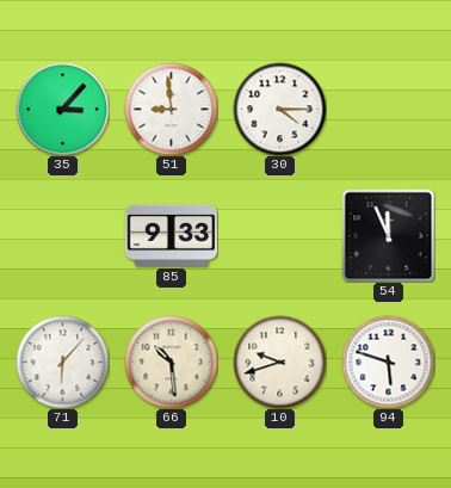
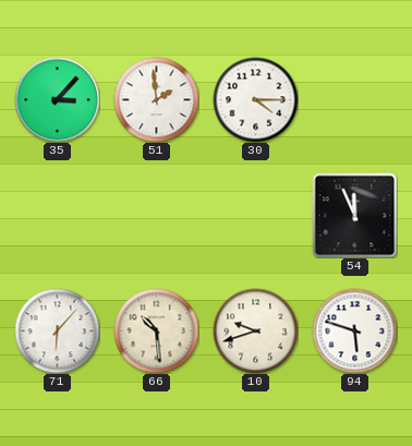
51: 8:59 -> 1:59 (156, 99)
85: 9:33 -> none (171, 235)
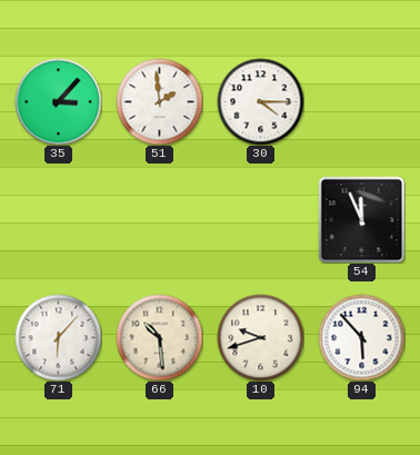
94: 5:48 -> 5:53 (361, 337)
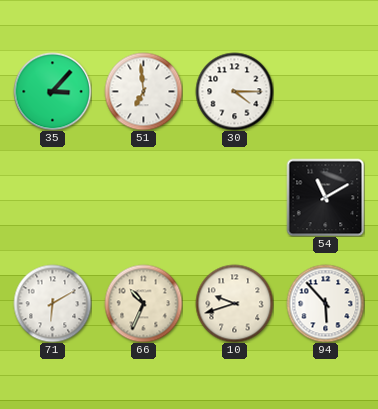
51: 1:59 -> 6:59 (143, 91)
54: 11:56 -> 11:10 (325, 197)
71: 6:07 -> 6:10 (52, 303)
66: 10:29 -> 10:34 (143, 303)
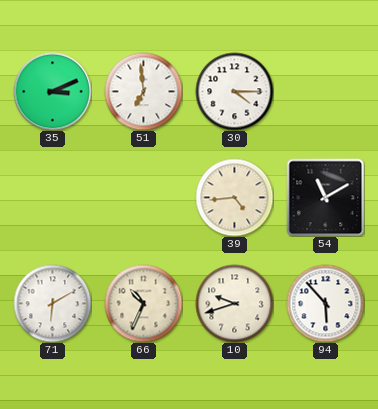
35: 3:07 -> 3:11 (52, 91)
39: none -> 4:44 (234, 197)
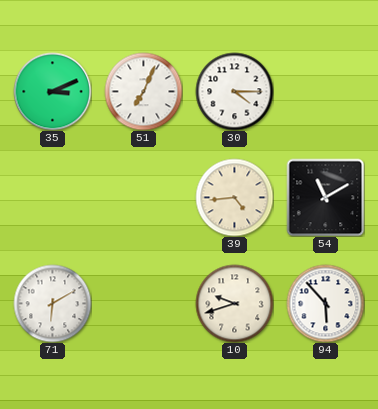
51: 6:59 -> 7:04 (143, 91)
66: 10:34 -> none (143, 303)
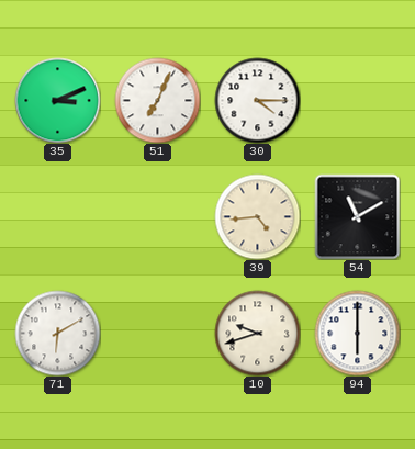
94: 5:53 -> 6:00 (357, 333)
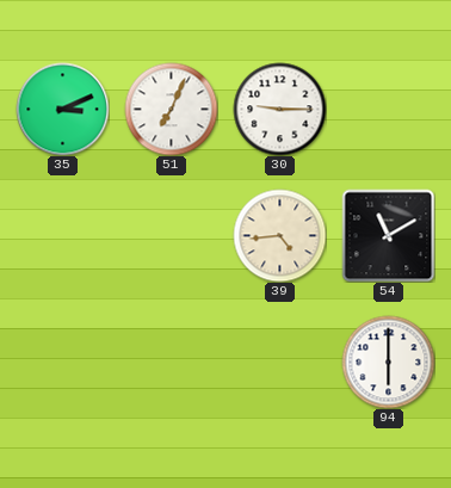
30: 4:15 -> 9:15 (279, 109)
71: 6:10 -> none (57, 333)
10: 9:42 -> none (257, 333)
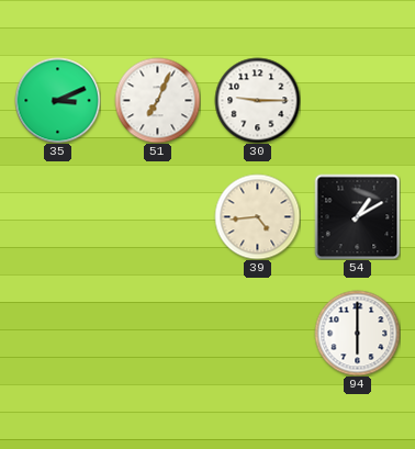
54: 11:10 -> 1:10 (357, 216)
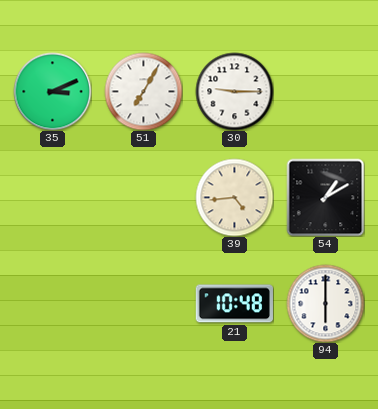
51: 7:04 -> 7:05 (143, 91)
21: none -> 10:48 (234, 304)
